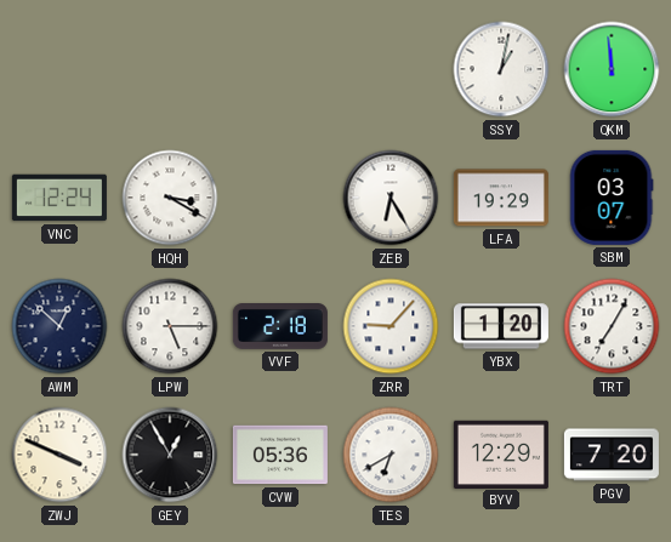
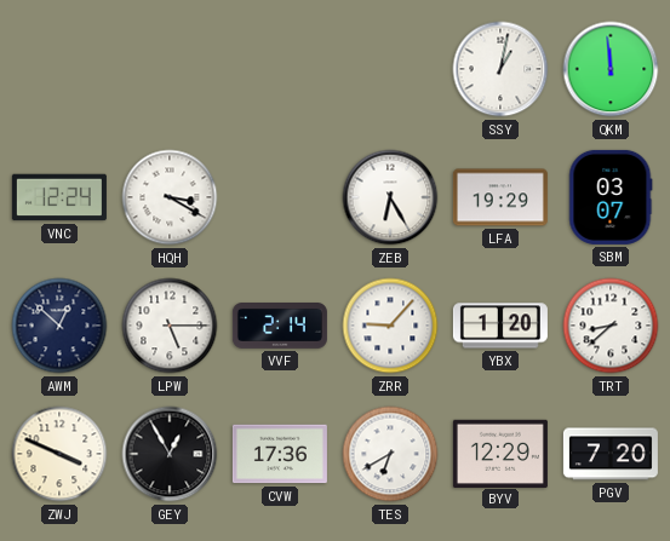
VVF: 2:18 -> 2:14 (280, 327)
TRT: 7:05 -> 8:38 (611, 326)
CVW: 05:36 -> 17:36 (280, 454)
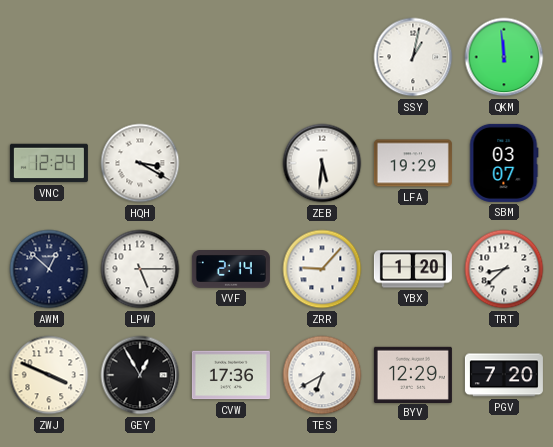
ZEB: 6:25 -> 5:31 (322, 163)
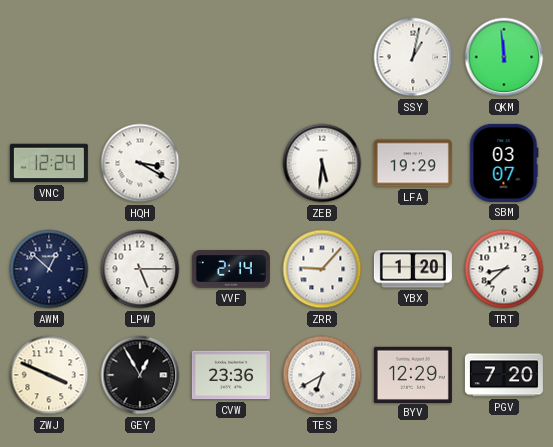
CVW: 17:36 -> 23:36 (231, 375)
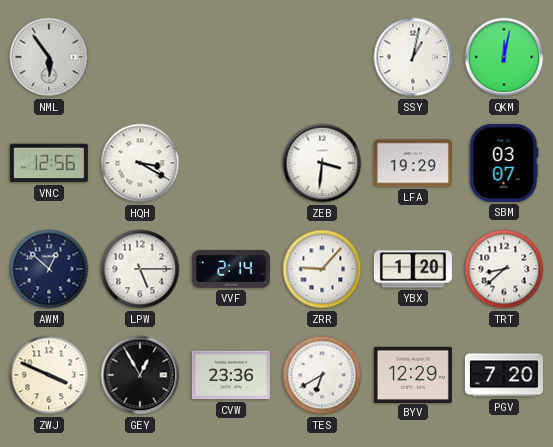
NML: none -> 5:54 (49, 57)
QKM: 11:59 -> 12:02 (504, 57)
VNC: 12:24 -> 12:56 (49, 163)
ZEB: 5:31 -> 3:31 (322, 163)
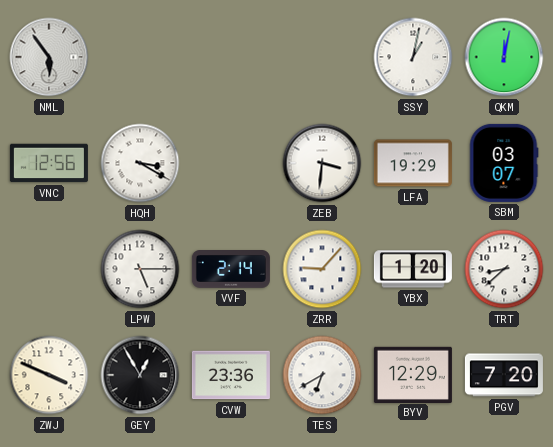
AWM: 12:52 -> none (49, 269)
